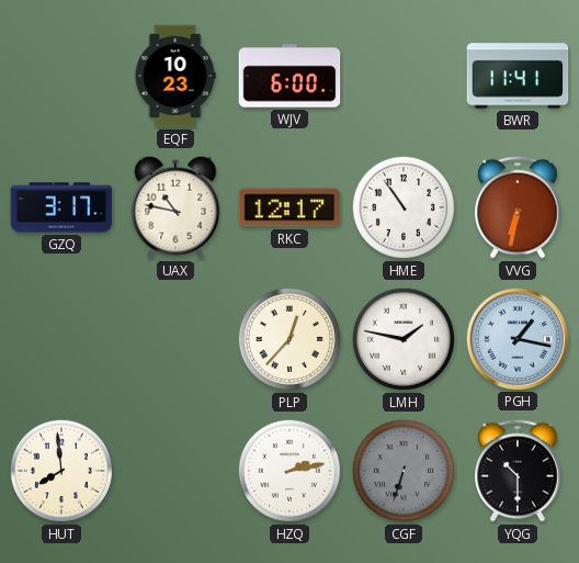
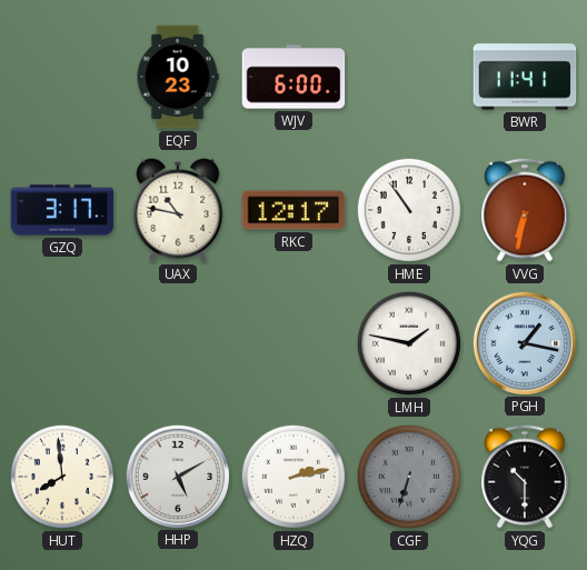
PLP: 12:37 -> none (289, 339)
HHP: none -> 5:10 (177, 476)
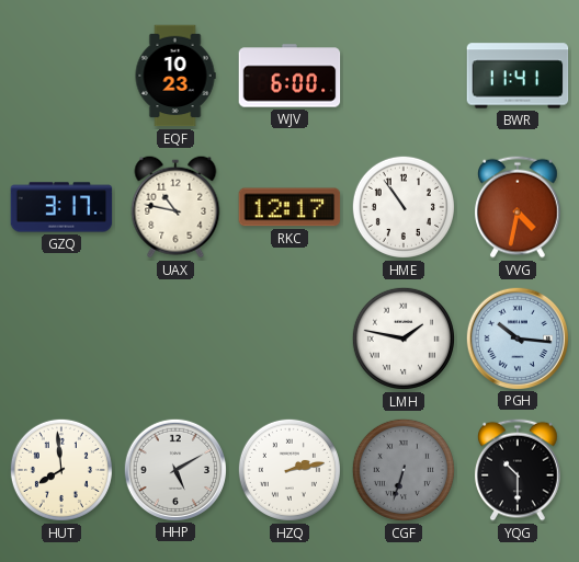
VVG: 6:32 -> 4:32 (519, 207)
PGH: 1:17 -> 10:16 (516, 337)
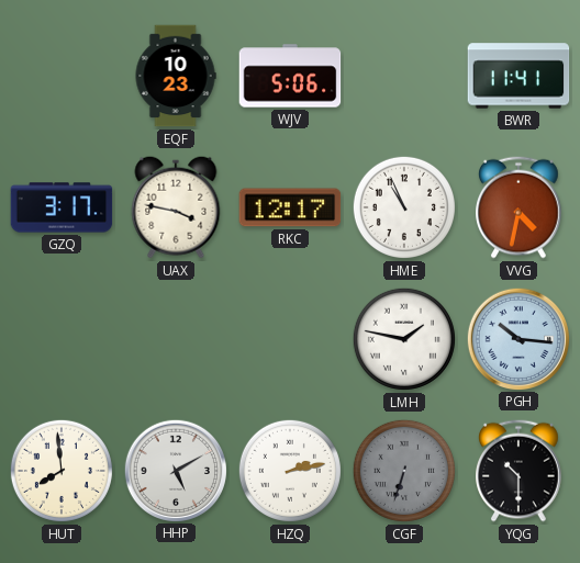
WJV: 6:00 -> 5:06 (290, 76)
UAX: 10:47 -> 3:47 (176, 207)
HME: 10:54 -> 10:56 (404, 207)
